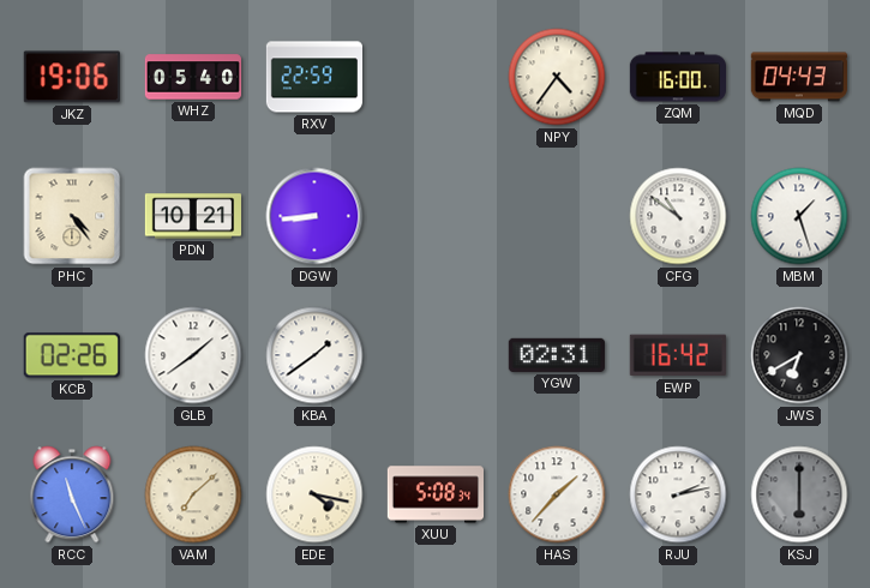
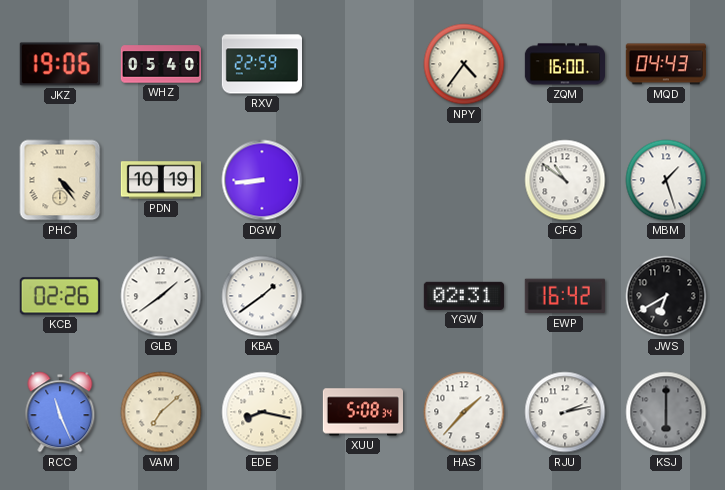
PDN: 10:21 -> 10:19 (160, 180)
EDE: 4:17 -> 8:17 (262, 412)
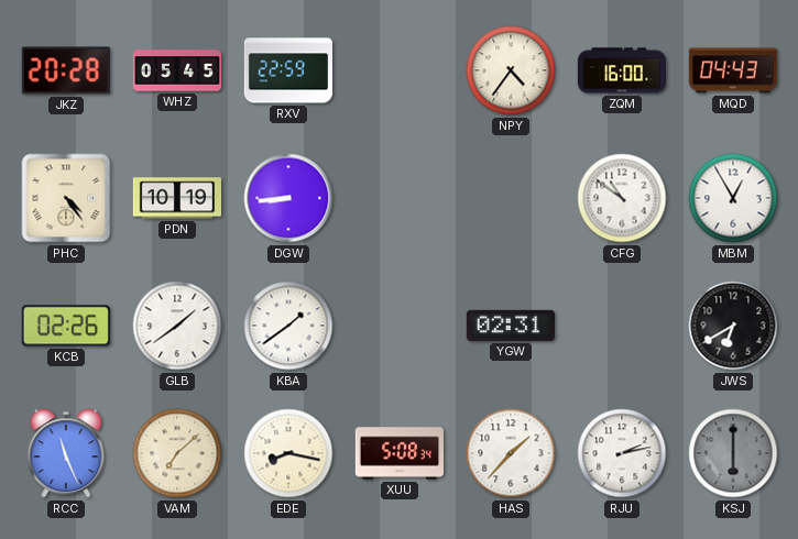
JKZ: 19:06 -> 20:28 (66, 70)
WHZ: 05:40 -> 05:45 (176, 70)
MBM: 1:27 -> 12:55 (733, 198)
EWP: 16:42 -> none (565, 296)
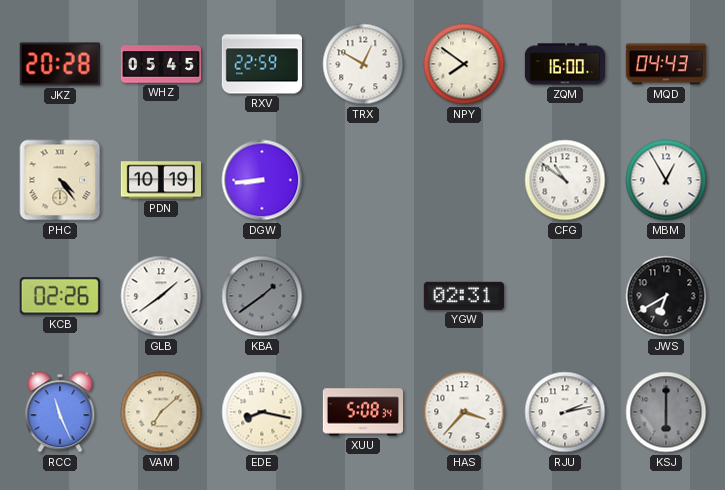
TRX: none -> 12:50 (363, 64)
NPY: 4:36 -> 7:51 (464, 64)
KBA dial: white -> grey (262, 296)
HAS: 1:37 -> 3:37 (464, 412)
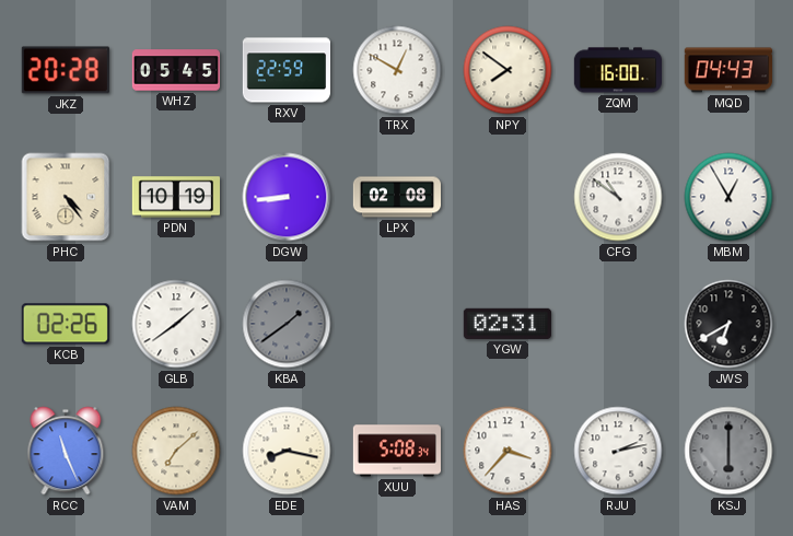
LPX: none -> 02:08 (396, 197)
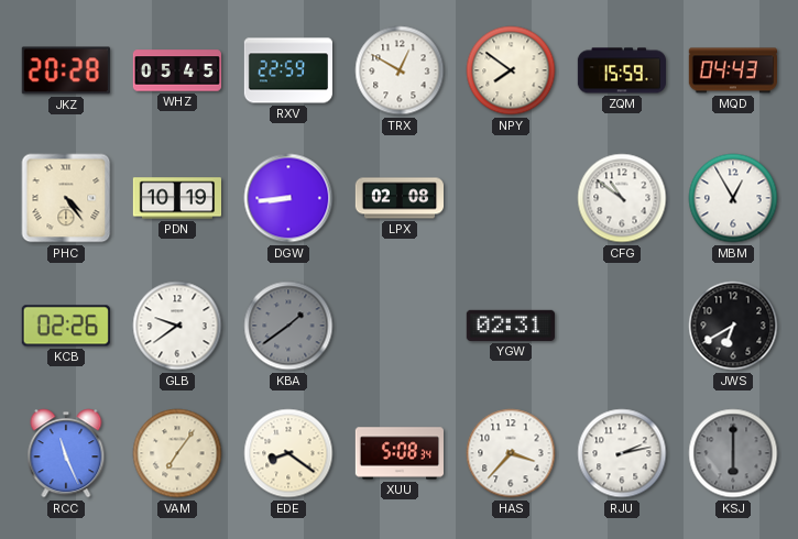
ZQM: 16:00 -> 15:59 (621, 70)
GLB: 1:39 -> 9:39 (177, 326)
VAM: 7:08 -> 7:06 (177, 453)
EDE: 8:17 -> 8:21 (288, 453)
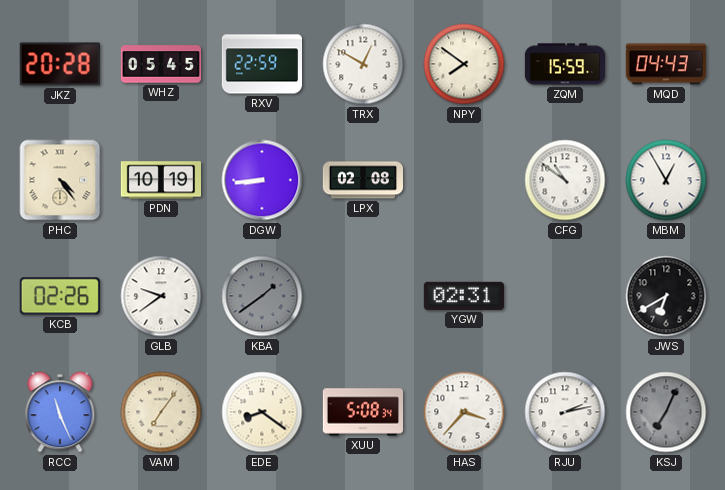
KSJ: 6:00 -> 7:04 (666, 412)
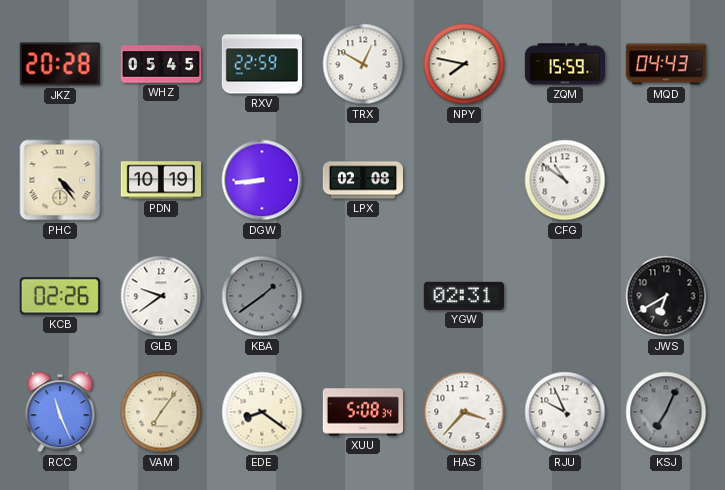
NPY: 7:51 -> 7:47 (464, 64)
MBM: 12:55 -> none (666, 180)
RJU: 2:13 -> 9:56 (565, 412)
